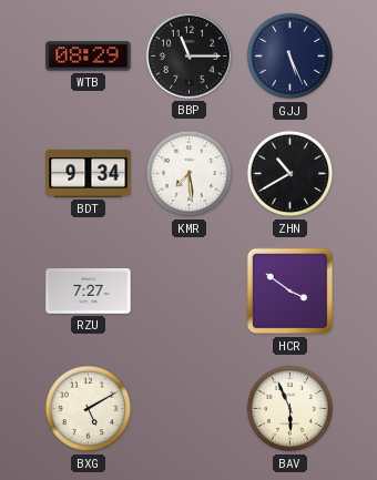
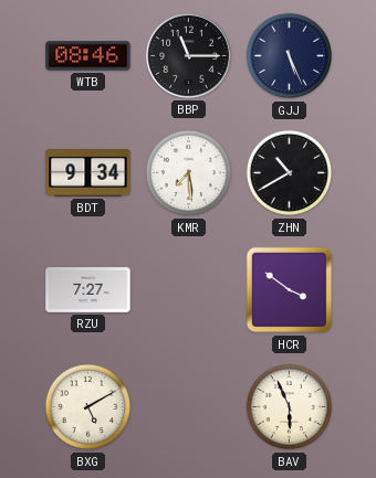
WTB: 08:29 -> 08:46 (88, 56)
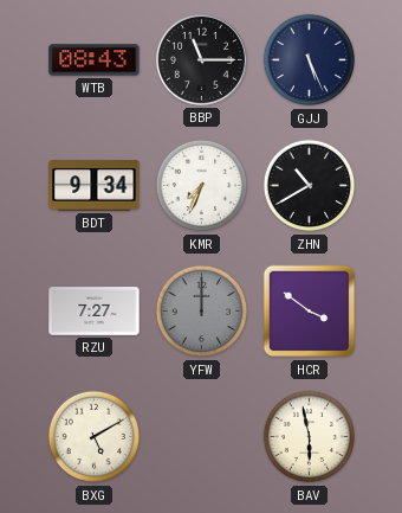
WTB: 08:46 -> 08:43 (95, 60)
KMR: 7:29 -> 7:34 (202, 186)
YFW: none -> 12:00 (202, 312)
BAV: 5:56 -> 5:58 (310, 437)
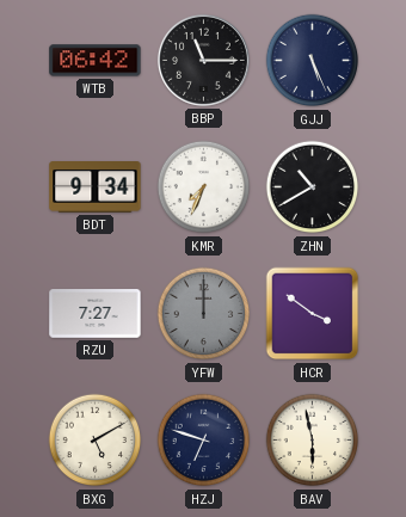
WTB: 08:43 -> 06:42 (96, 61)
HZJ: none -> 6:48 (204, 441)
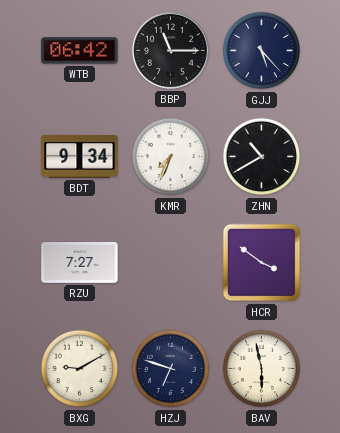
GJJ: 5:26 -> 5:23 (262, 51)
YFW: 12:00 -> none (204, 314)
BXG: 5:10 -> 9:10 (80, 369)
